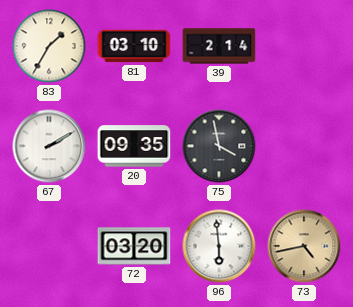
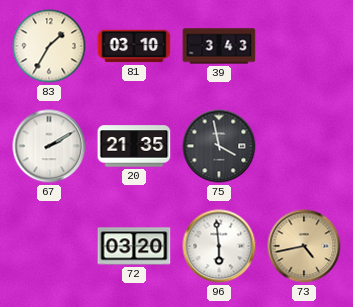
39: 2:14 -> 3:43 (219, 46)
20: 09:35 -> 21:35 (134, 146)
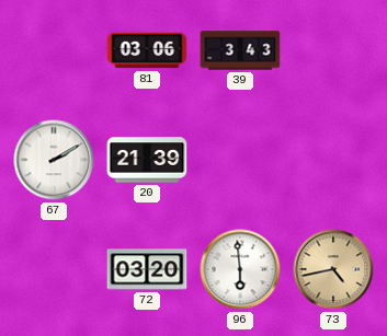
83: 1:35 -> none (49, 46)
81: 03:10 -> 03:06 (147, 50)
20: 21:35 -> 21:39 (147, 160)
75: 3:58 -> none (219, 146)
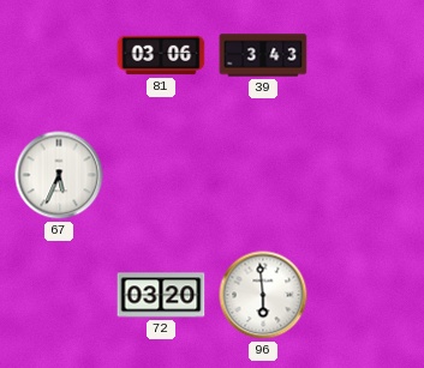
67: 2:10 -> 5:34 (59, 175)
20: 21:39 -> none (147, 160)
73: 4:43 -> none (333, 269)
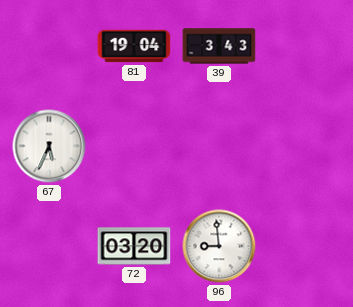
81: 03:06 -> 19:04 (134, 46)
96: 5:59 -> 8:59 (219, 246)
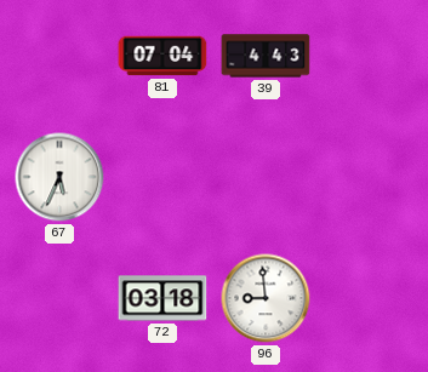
81: 19:04 -> 07:04 (162, 56)
39: 3:43 -> 4:43 (266, 56)
72: 03:20 -> 03:18 (162, 298)
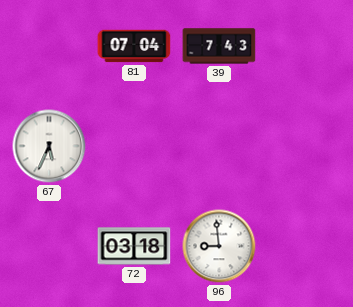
39: 4:43 -> 7:43 (219, 46)
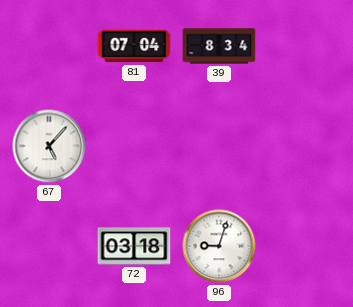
39: 7:43 -> 8:34 (219, 46)
67: 5:34 -> 5:07 (49, 146)
96: 8:59 -> 9:03 (219, 246)
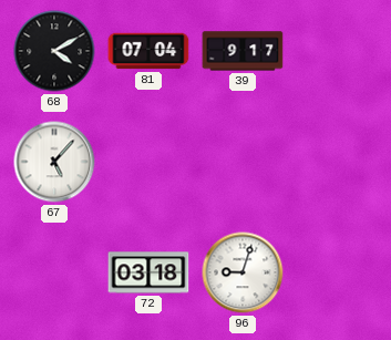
68: none -> 4:10 (54, 51)
39: 8:34 -> 9:17 (243, 51)
